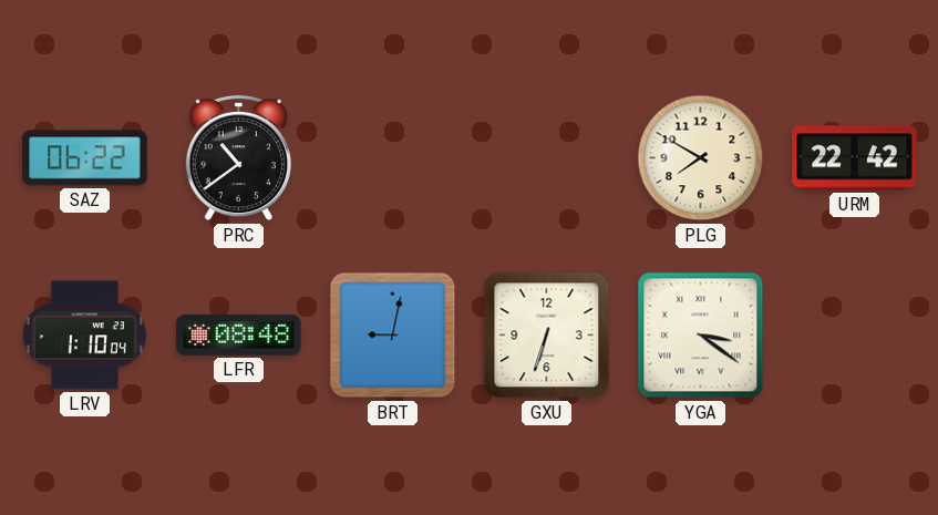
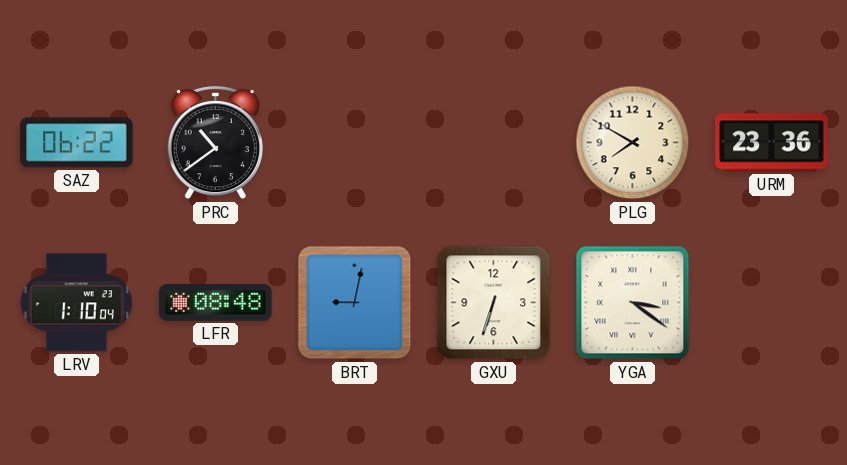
URM: 22:42 -> 23:36 (772, 143)
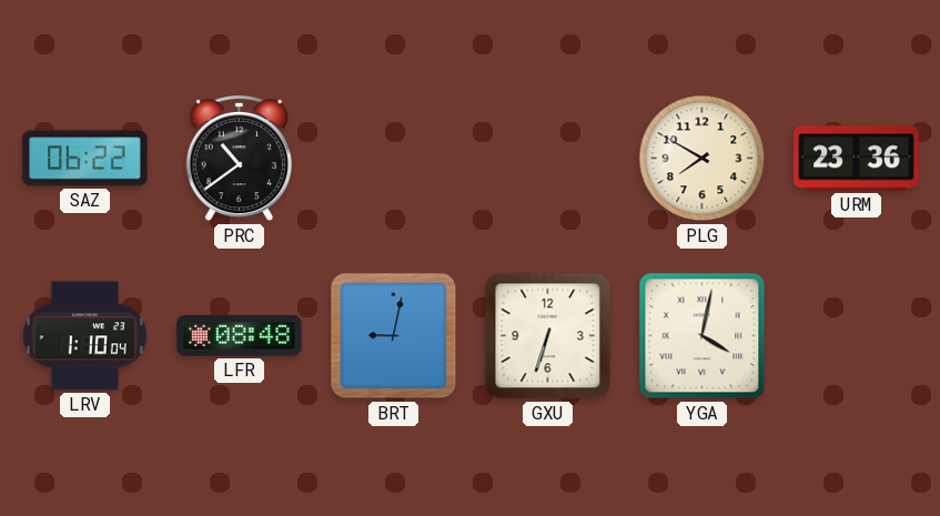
YGA: 3:21 -> 4:02 (703, 336)
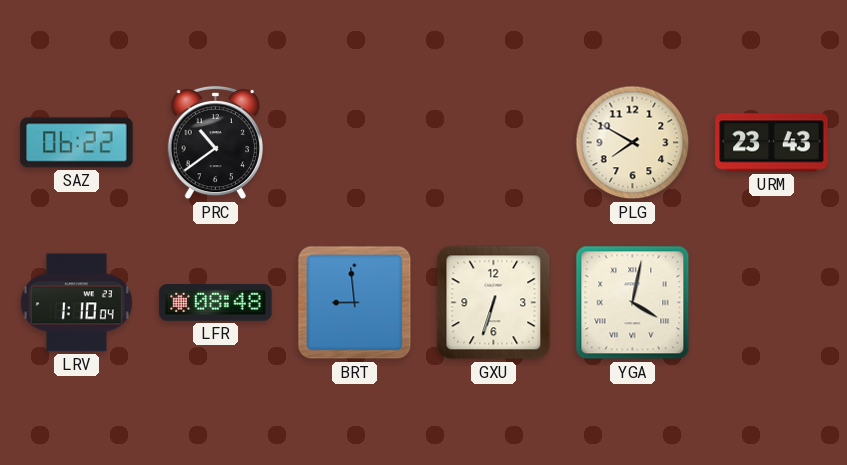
URM: 23:36 -> 23:43 (772, 143)
BRT: 9:02 -> 8:59 (355, 303)
